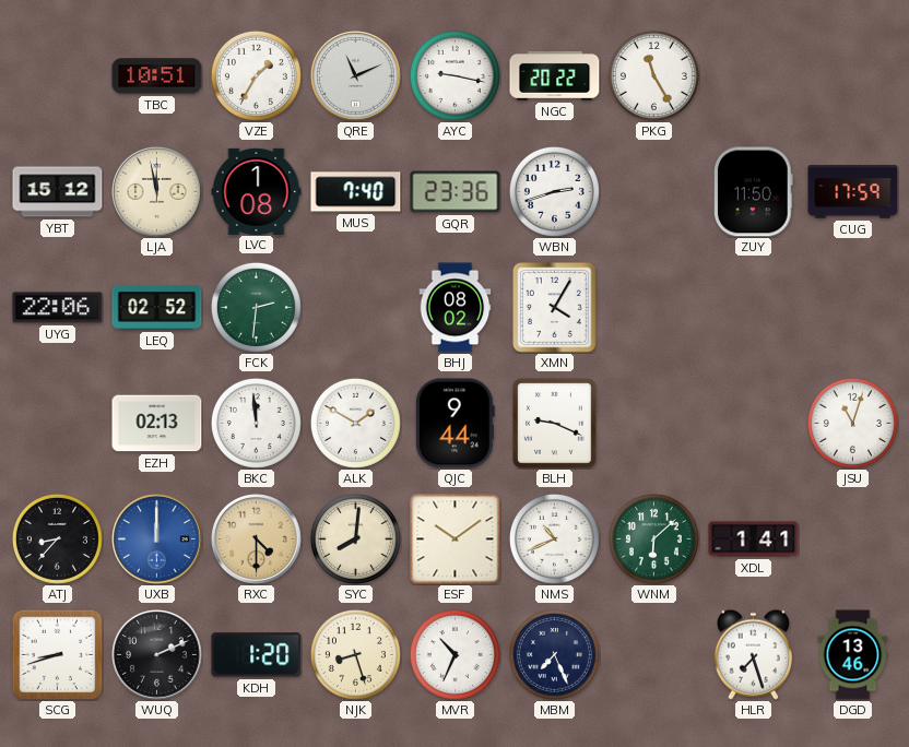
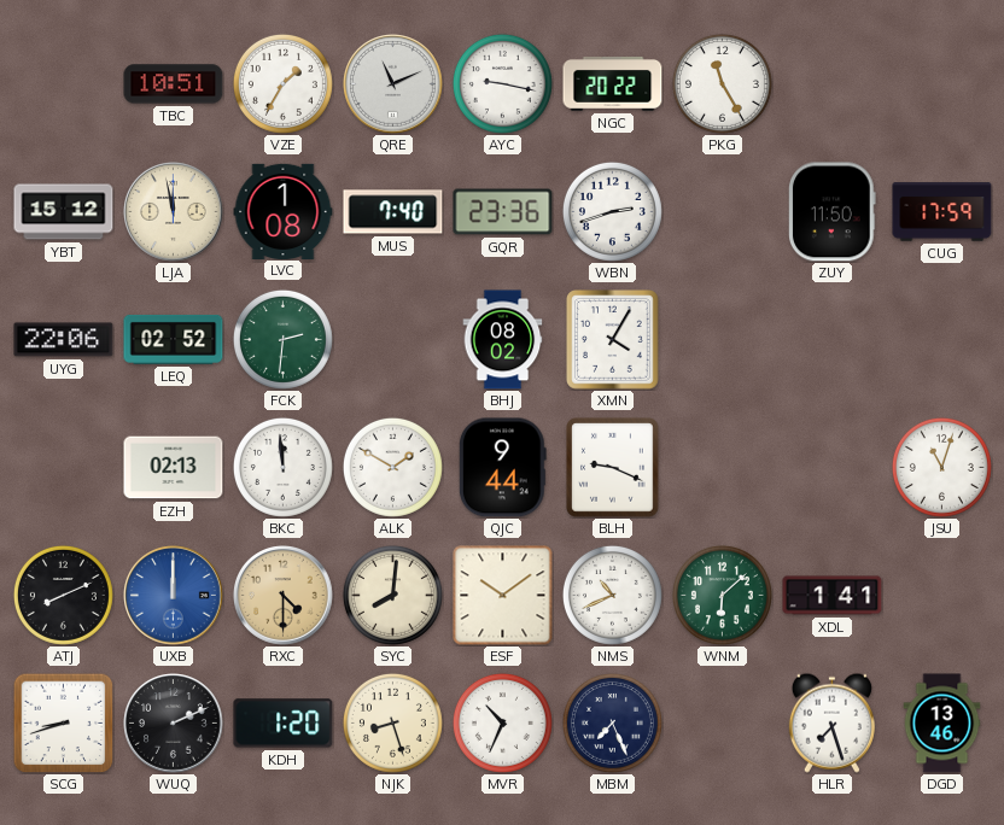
ATJ: 8:37 -> 8:11 (63, 595)
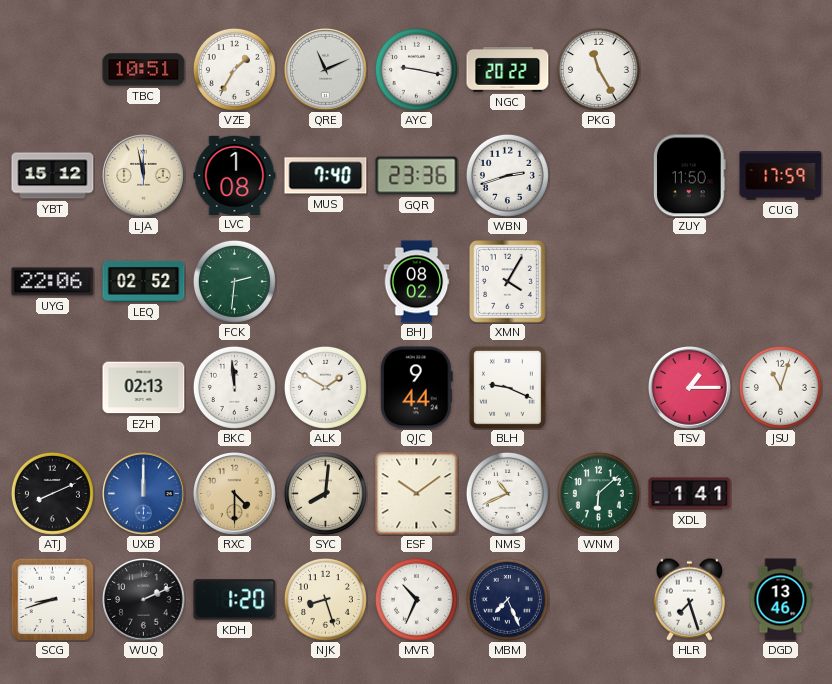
TSV: none -> 1:15 (690, 388)
